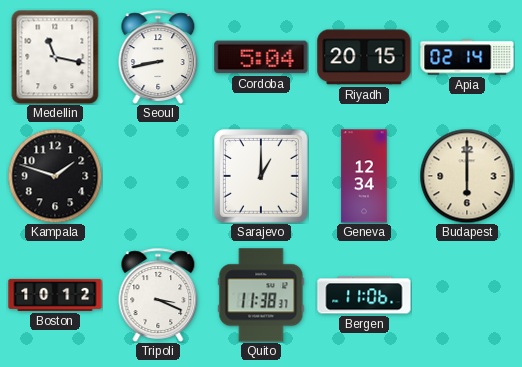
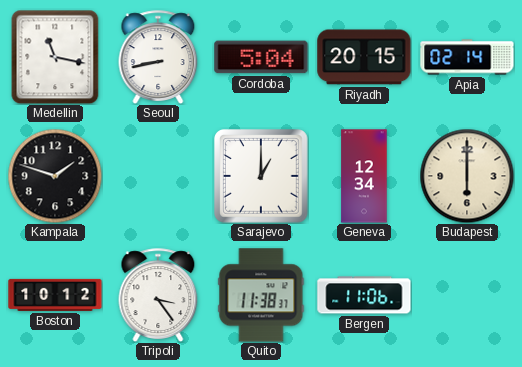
Tripoli: 3:19 -> 3:24 (158, 295)
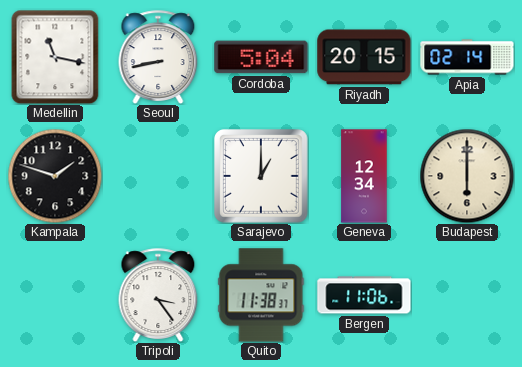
Boston: 10:12 -> none (55, 295)
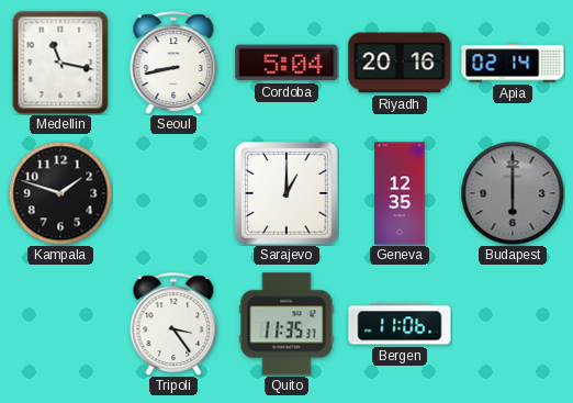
Riyadh: 20:15 -> 20:16 (400, 63)
Geneva: 12:34 -> 12:35 (400, 193)
Budapest dial: cream -> grey (513, 193)
Quito: 11:38 -> 11:35 (286, 324)
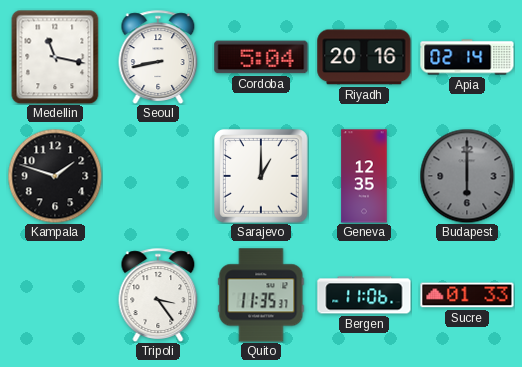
Sucre: none -> 01:33 (467, 295)
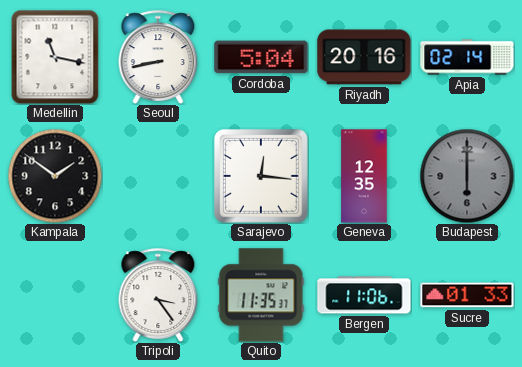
Kampala: 1:48 -> 1:51 (55, 176)
Sarajevo: 1:00 -> 12:16 (262, 177)
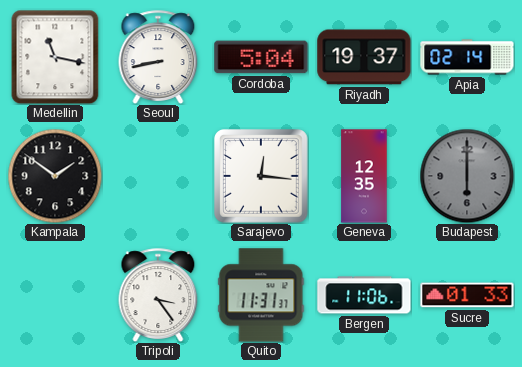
Riyadh: 20:16 -> 19:37 (364, 57)
Quito: 11:35 -> 11:31 (261, 295)
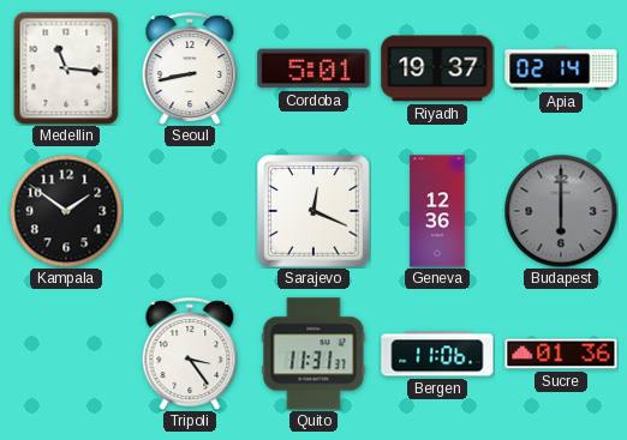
Medellin: 11:17 -> 11:16 (66, 68)
Cordoba: 5:04 -> 5:01 (313, 68)
Sarajevo: 12:16 -> 12:19 (315, 212)
Geneva: 12:35 -> 12:36 (437, 211)
Sucre: 01:33 -> 01:36 (561, 354)
